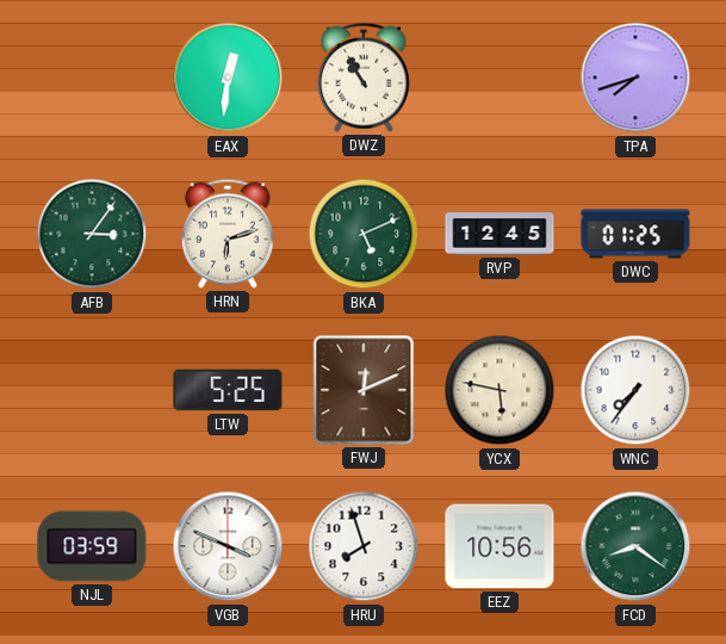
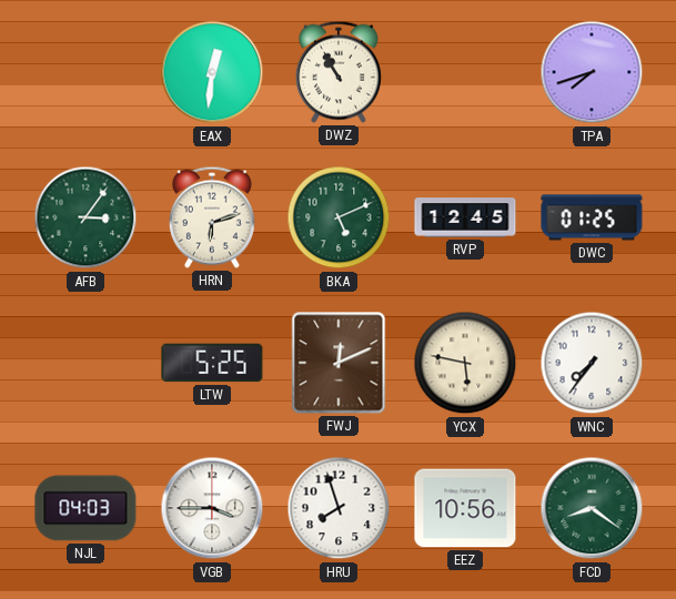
NJL: 03:59 -> 04:03 (85, 508)
VGB: 3:49 -> 3:45 (212, 508)
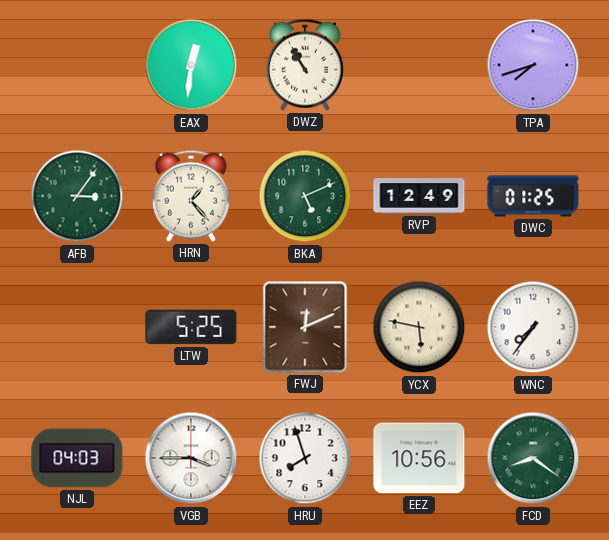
HRN: 6:12 -> 1:23 (191, 196)
RVP: 12:45 -> 12:49 (419, 196)
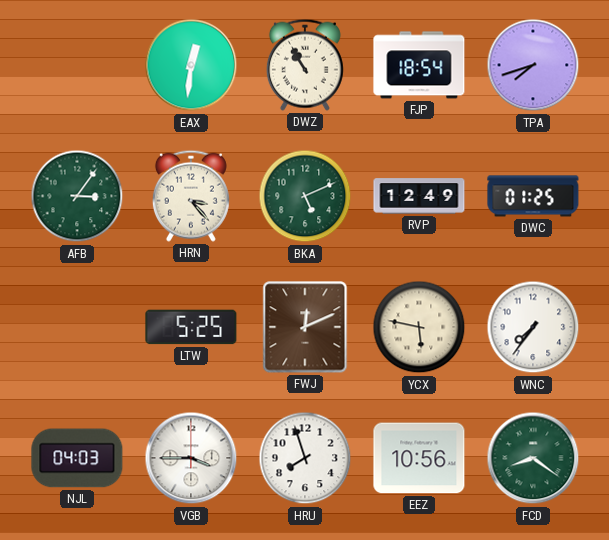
FJP: none -> 18:54 (419, 65)
HRN: 1:23 -> 3:23 (191, 196)
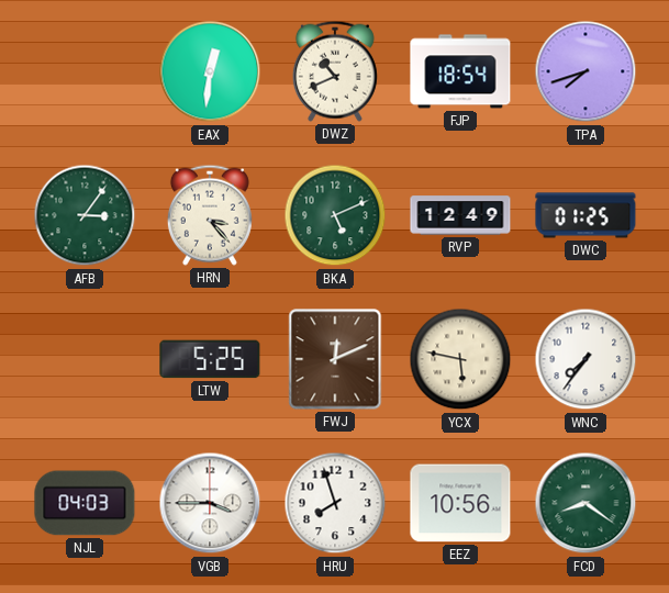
DWZ: 10:55 -> 10:41 (335, 71)
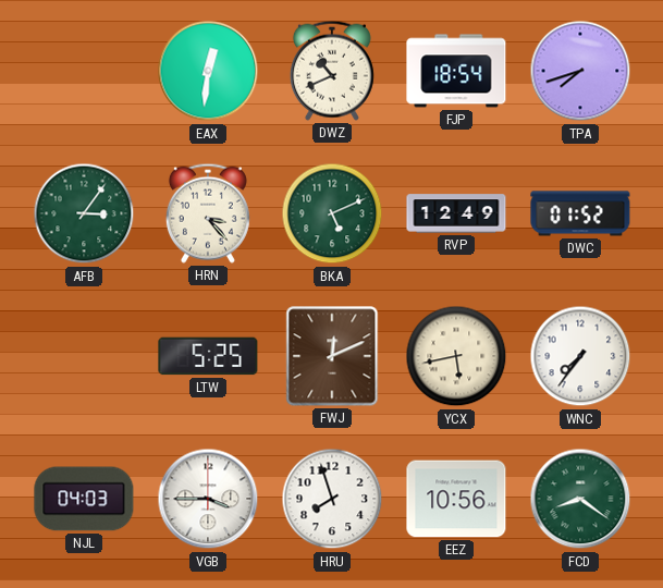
DWC: 01:25 -> 01:52 (580, 213)
YCX: 5:47 -> 5:43 (456, 356)
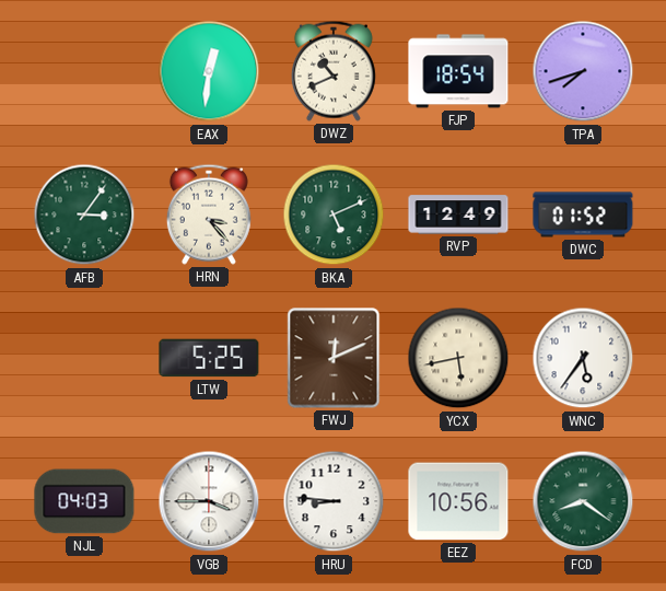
WNC: 7:36 -> 5:36 (583, 358)
HRU: 7:57 -> 8:46 (334, 501)
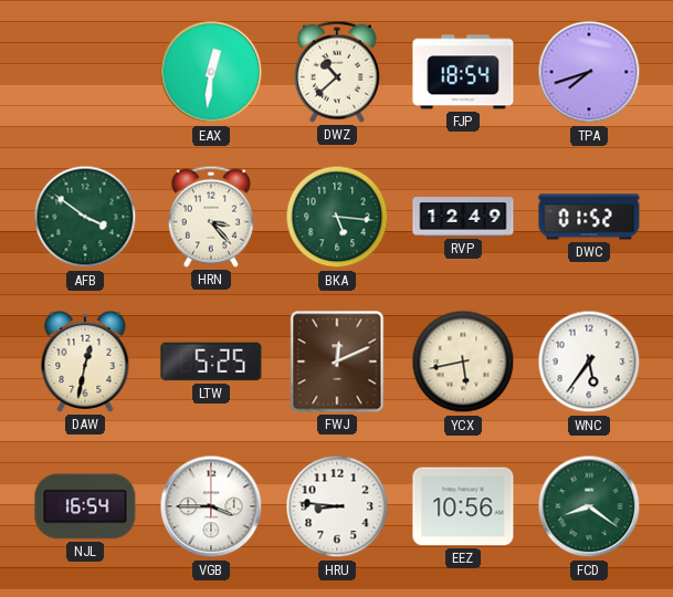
DWZ: 10:41 -> 10:38 (337, 72)
AFB: 3:06 -> 3:51 (85, 217)
BKA: 5:11 -> 5:16 (337, 217)
DAW: none -> 12:32 (85, 362)
NJL: 04:03 -> 16:54 (85, 506)
